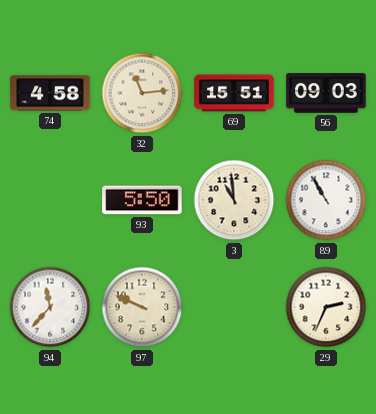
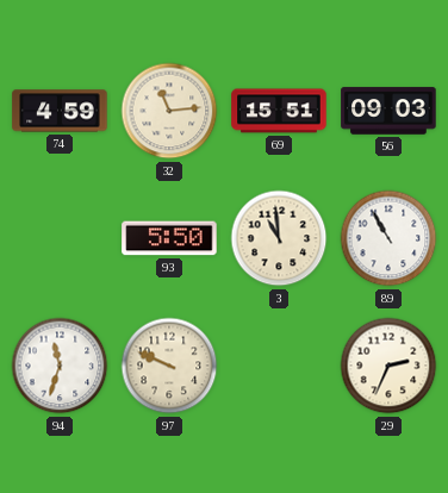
74: 4:58 -> 4:59 (60, 111)
94: 11:37 -> 11:33 (60, 366)
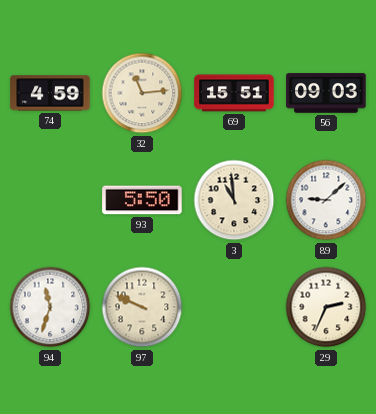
89: 10:55 -> 9:08 (326, 200)
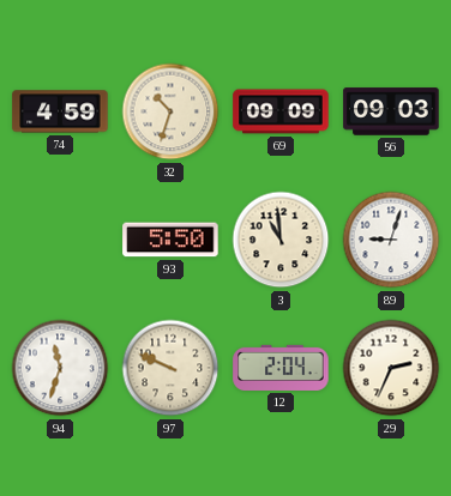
32: 11:14 -> 10:33 (170, 111)
69: 15:51 -> 09:09 (281, 111)
89: 9:08 -> 9:03 (391, 240)
12: none -> 2:04 (281, 368)
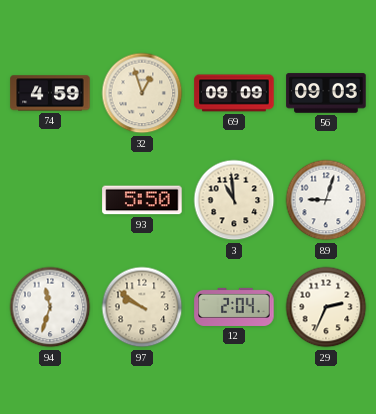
32: 10:33 -> 12:57 (142, 93)
97: 9:49 -> 9:51 (142, 307)
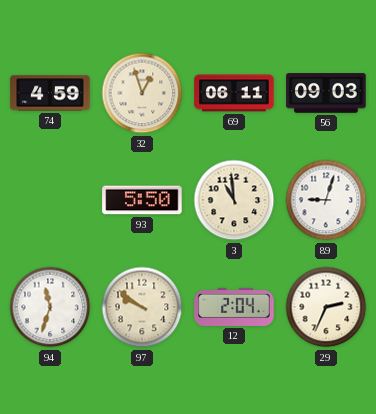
69: 09:09 -> 06:11 (234, 93)
